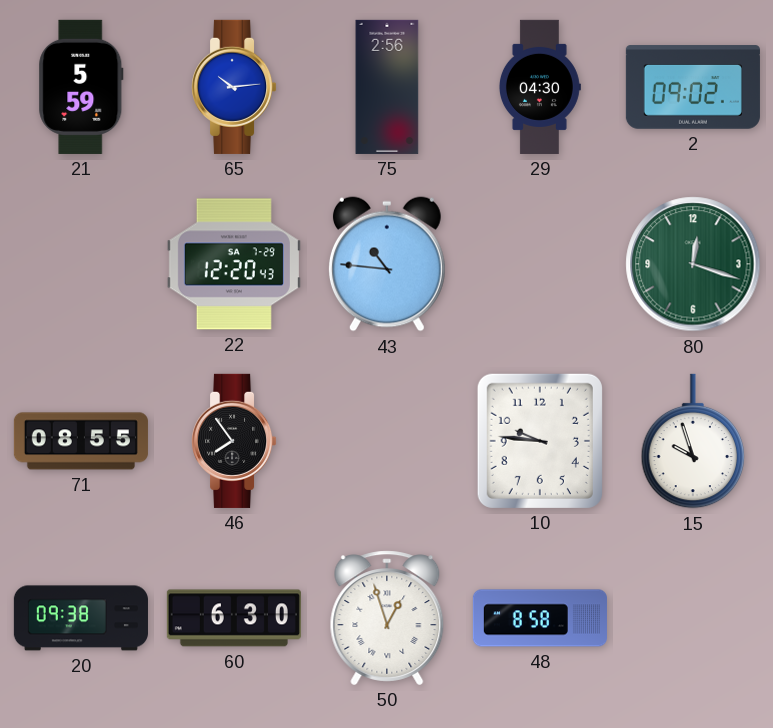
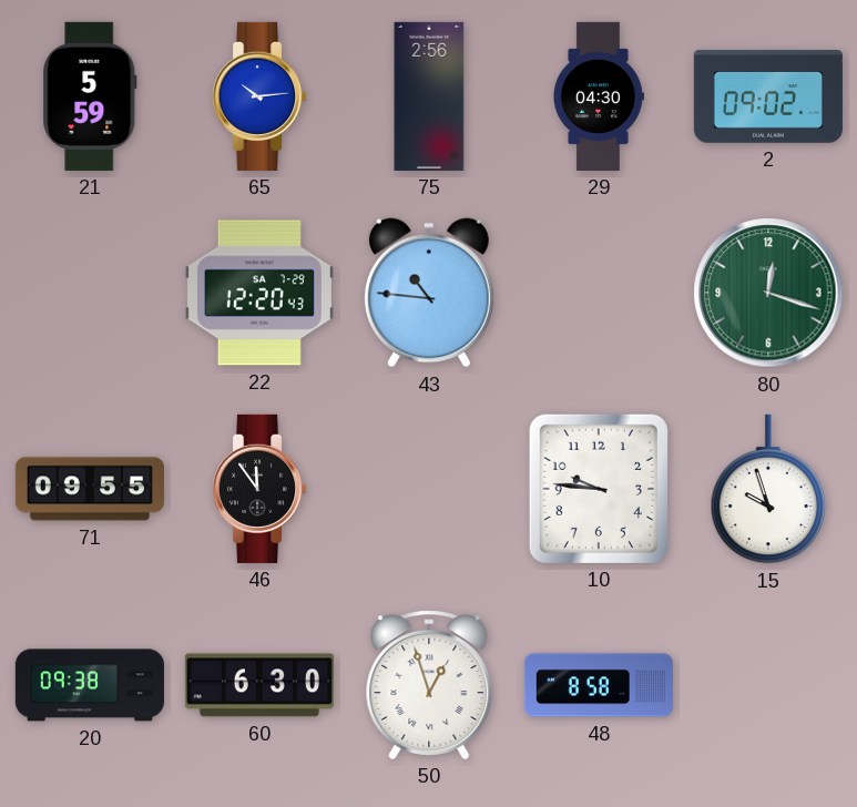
71: 08:55 -> 09:55 (90, 489)
46: 7:54 -> 11:54 (261, 489)
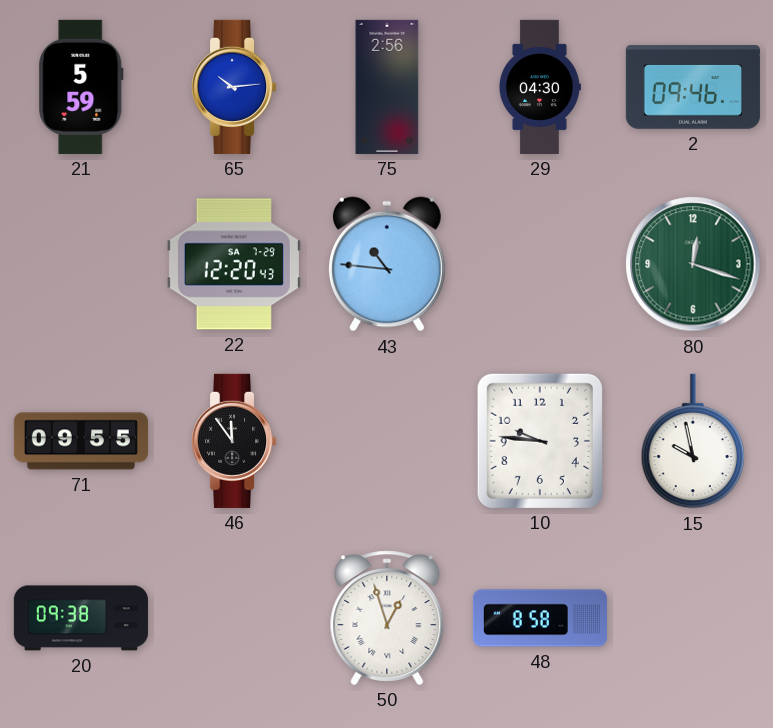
2: 09:02 -> 09:46 (693, 87)
15: 9:57 -> 9:58 (693, 441)
60: 6:30 -> none (259, 685)
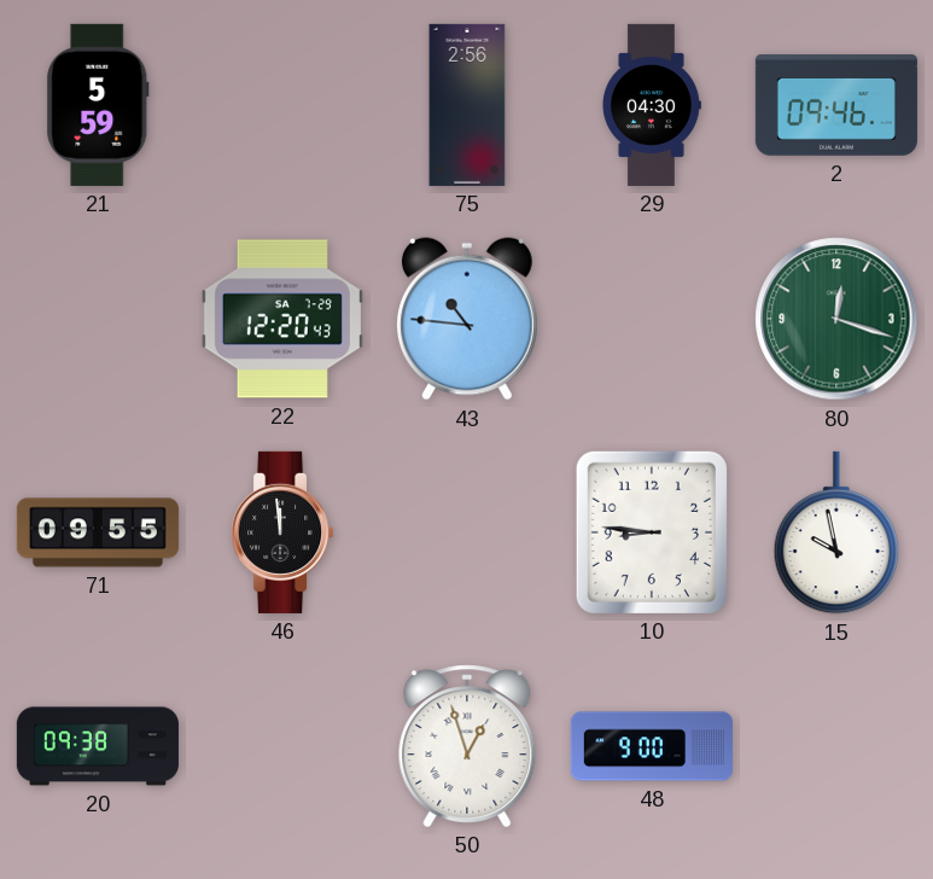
65: 10:14 -> none (235, 87)
46: 11:54 -> 11:59 (284, 532)
10: 9:46 -> 8:46 (652, 532)
48: 8:58 -> 9:00 (652, 746)
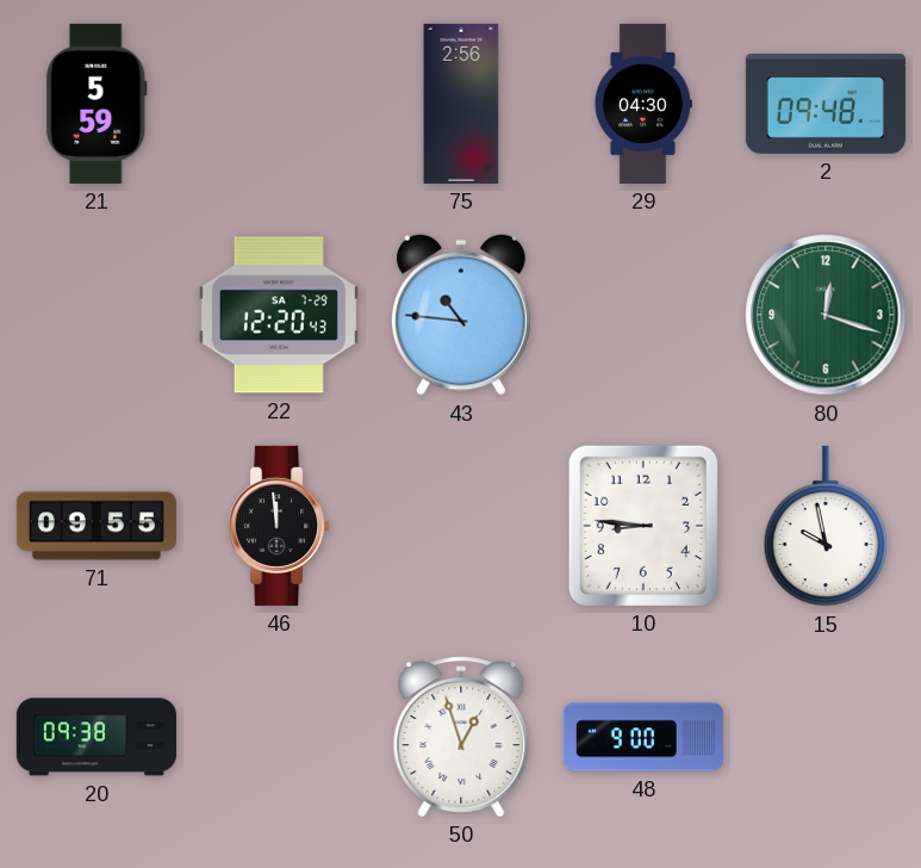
2: 09:46 -> 09:48 (826, 104)
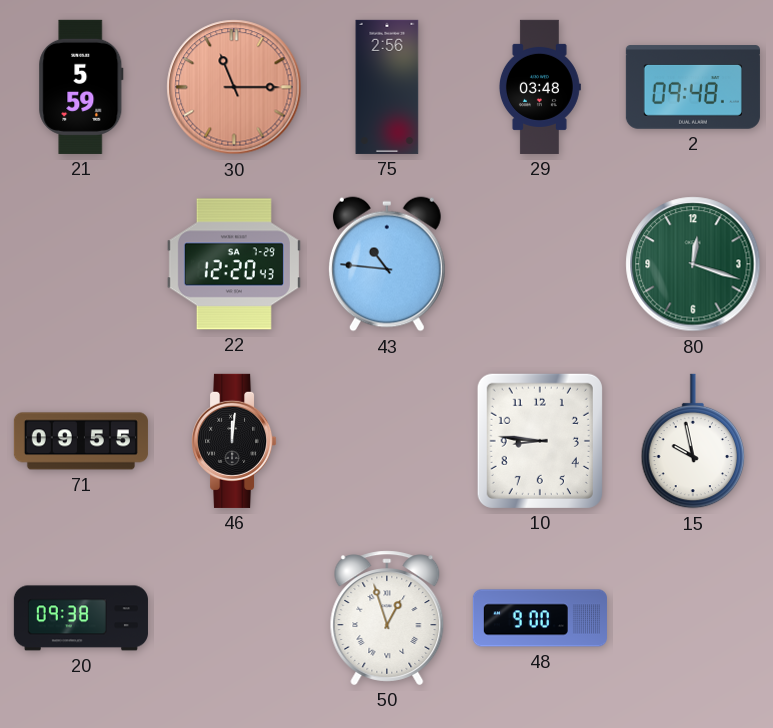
30: none -> 11:15 (234, 87)
29: 04:30 -> 03:48 (539, 87)
46: 11:59 -> 12:01 (235, 441)
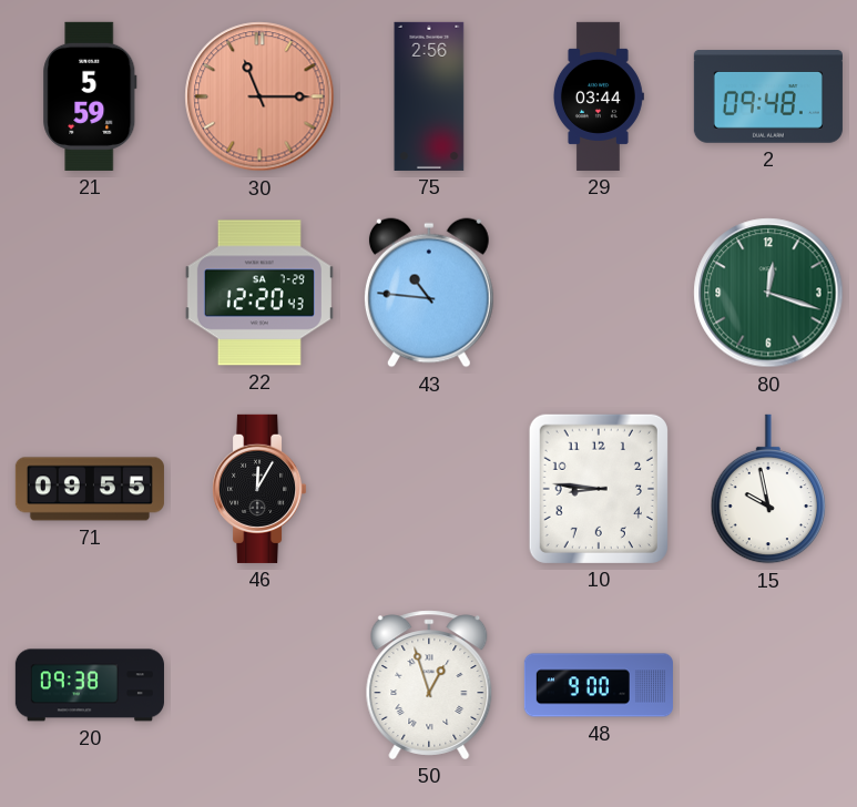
29: 03:48 -> 03:44 (598, 96)
46: 12:01 -> 12:05 (261, 489)
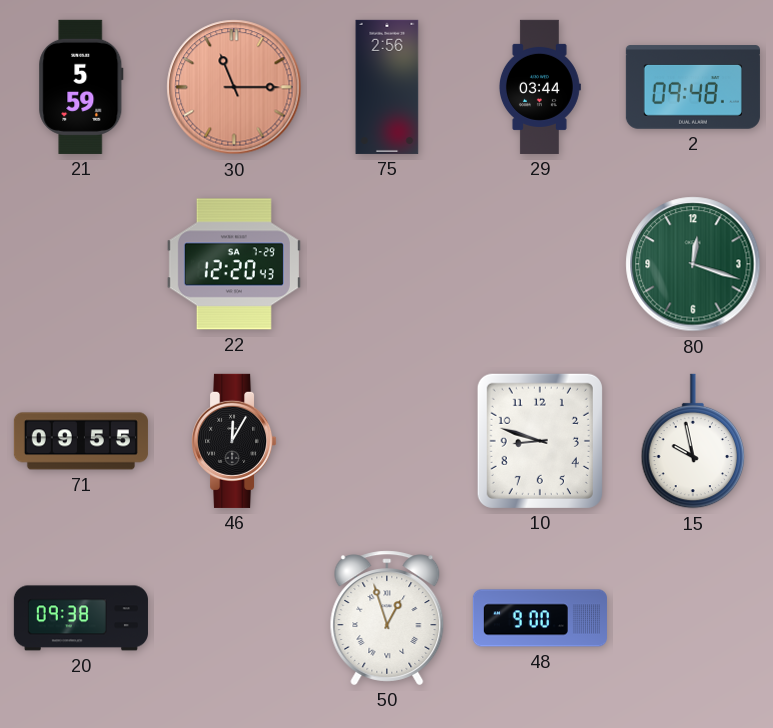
43: 10:46 -> none (429, 293)
10: 8:46 -> 8:48 (540, 441)
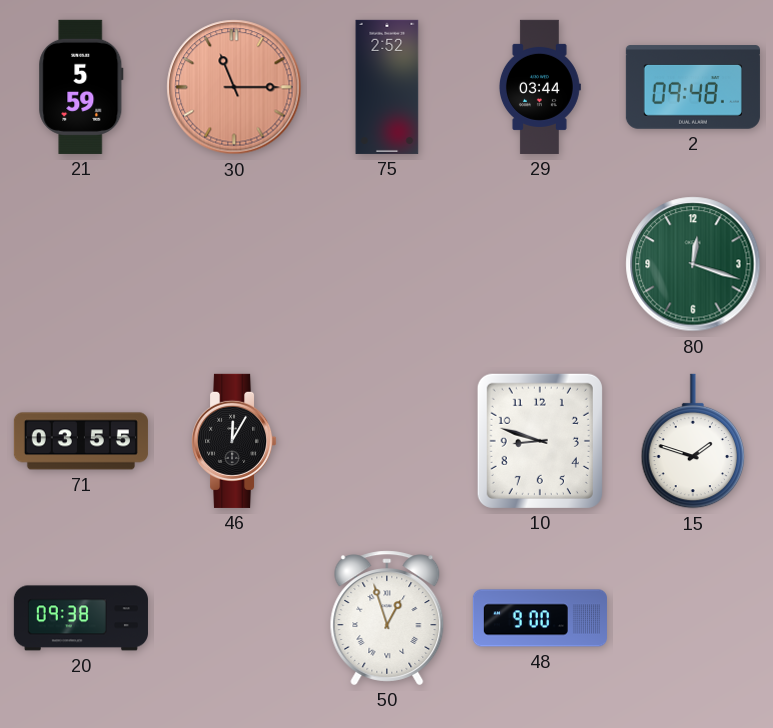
75: 2:56 -> 2:52 (387, 87)
22: 12:20 -> none (234, 264)
71: 09:55 -> 03:55 (81, 441)
15: 9:58 -> 1:48 (693, 441)
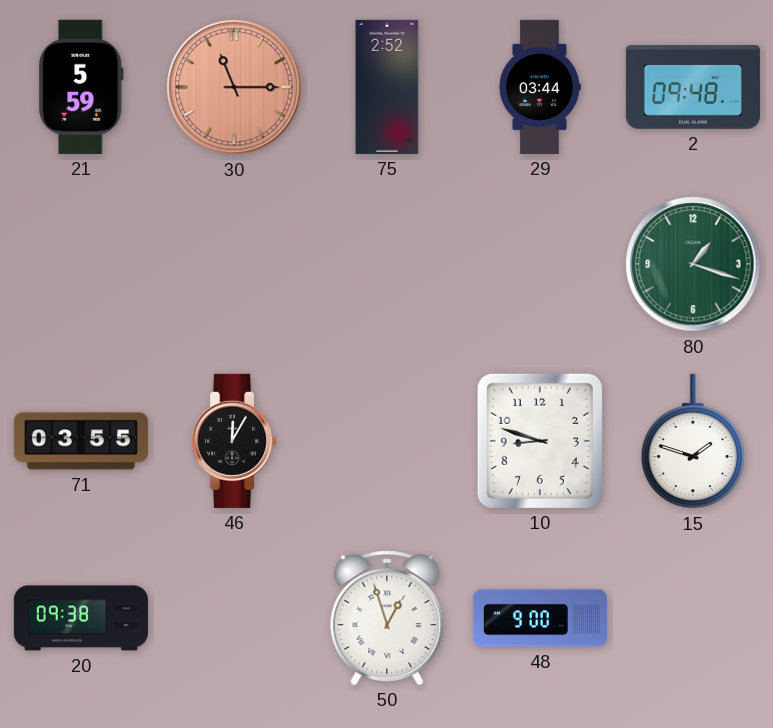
80: 12:18 -> 1:18 (693, 264)
